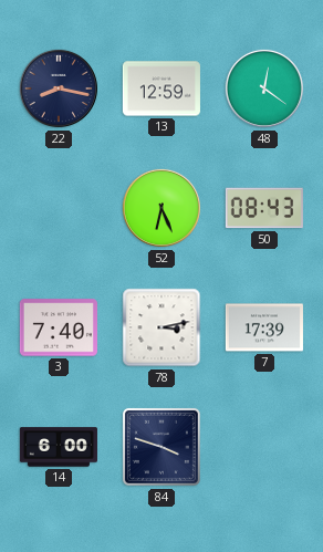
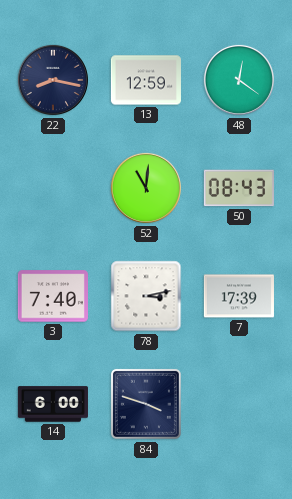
52: 6:26 -> 11:01 (146, 188)
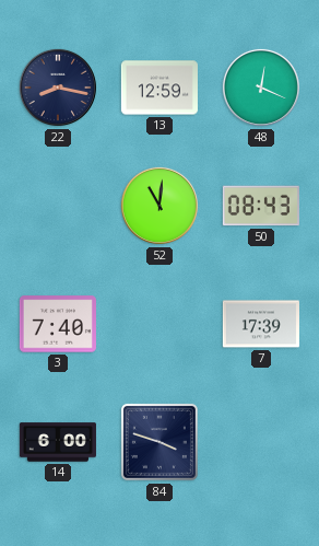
48: 12:21 -> 12:19 (261, 88)
78: 3:13 -> none (146, 296)
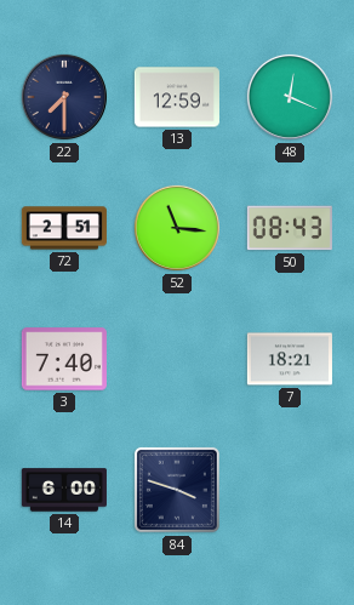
22: 8:17 -> 7:30 (64, 97)
72: none -> 2:51 (64, 228)
52: 11:01 -> 11:16 (177, 228)
7: 17:39 -> 18:21 (290, 359)
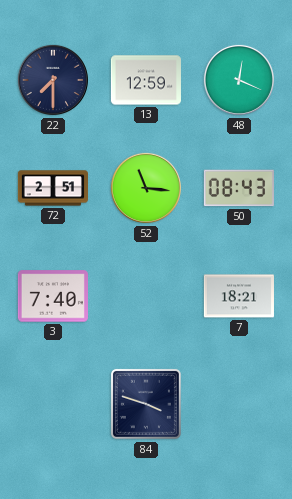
14: 6:00 -> none (64, 490)
